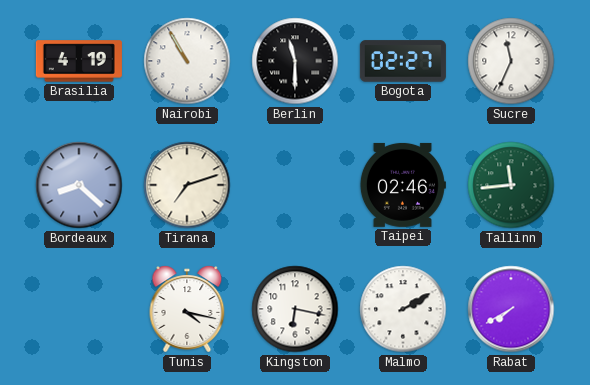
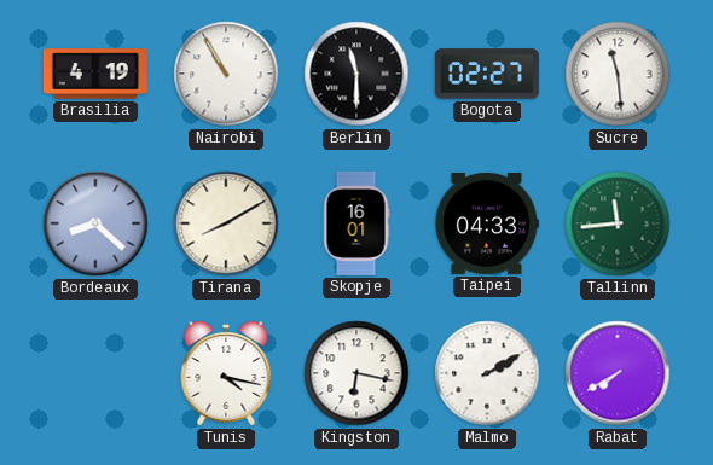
Sucre: 11:34 -> 11:29 (618, 74)
Tirana: 7:12 -> 8:10 (226, 223)
Skopje: none -> 16:01 (356, 223)
Taipei: 02:46 -> 04:33 (486, 223)
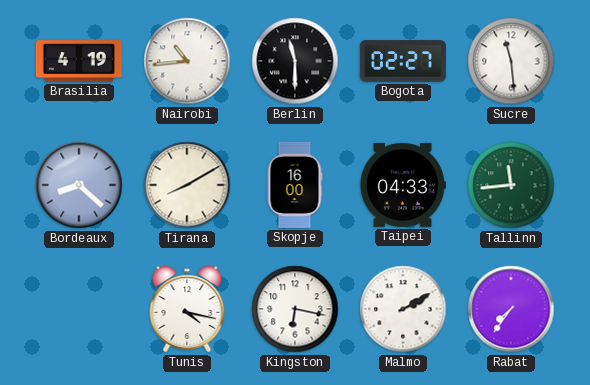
Nairobi: 10:55 -> 10:44 (187, 61)
Skopje: 16:01 -> 16:00 (295, 185)
Rabat: 7:40 -> 7:36 (511, 309)
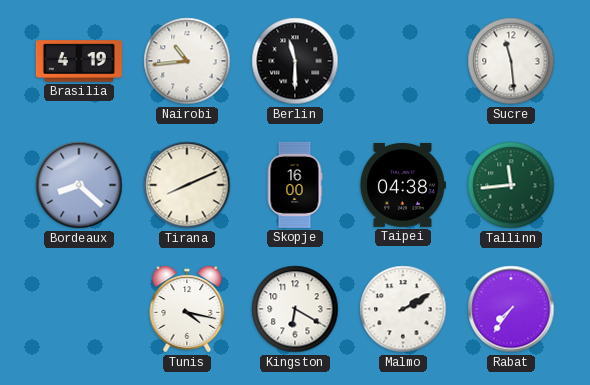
Bogota: 02:27 -> none (403, 61)
Tirana: 8:10 -> 8:11 (187, 185)
Taipei: 04:33 -> 04:38 (402, 185)
Kingston: 6:17 -> 6:20 (295, 309)
